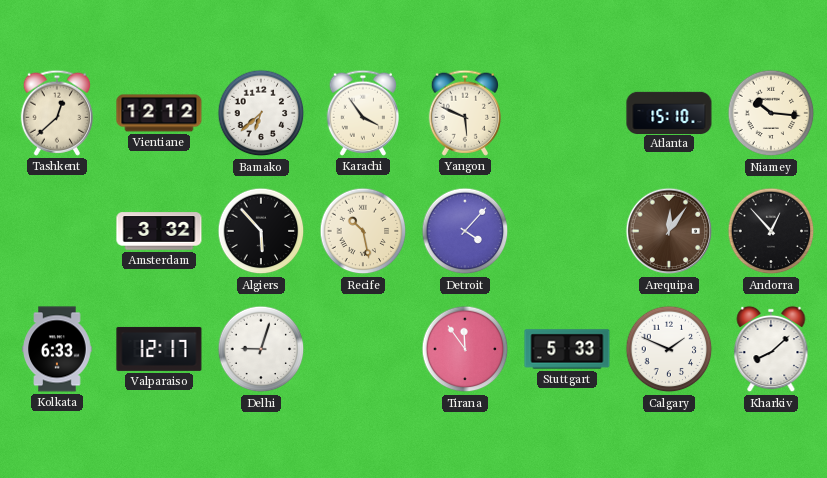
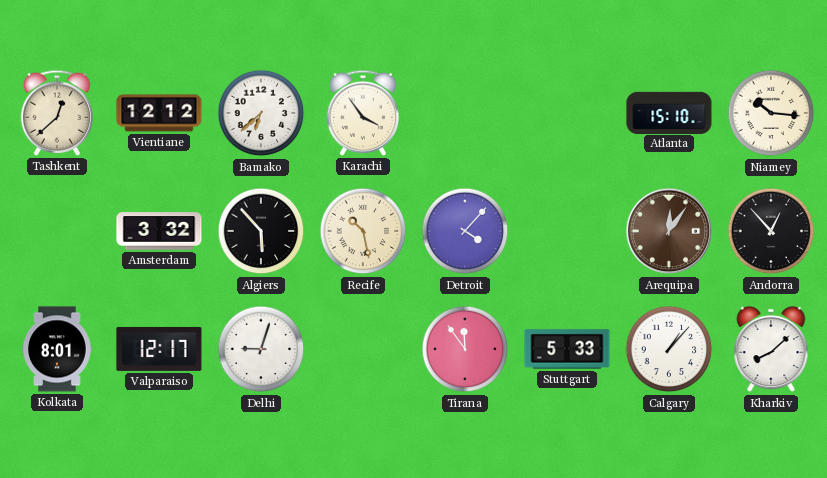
Yangon: 5:49 -> none (464, 113)
Kolkata: 6:33 -> 8:01 (57, 349)
Calgary: 1:49 -> 1:07 (669, 349)
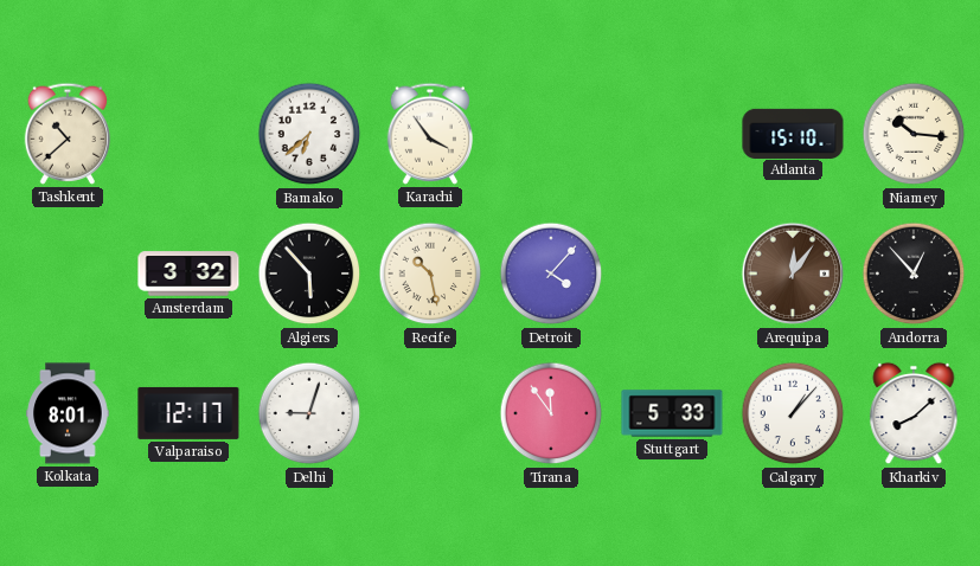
Tashkent: 12:38 -> 10:38 (66, 134)
Vientiane: 12:12 -> none (159, 113)
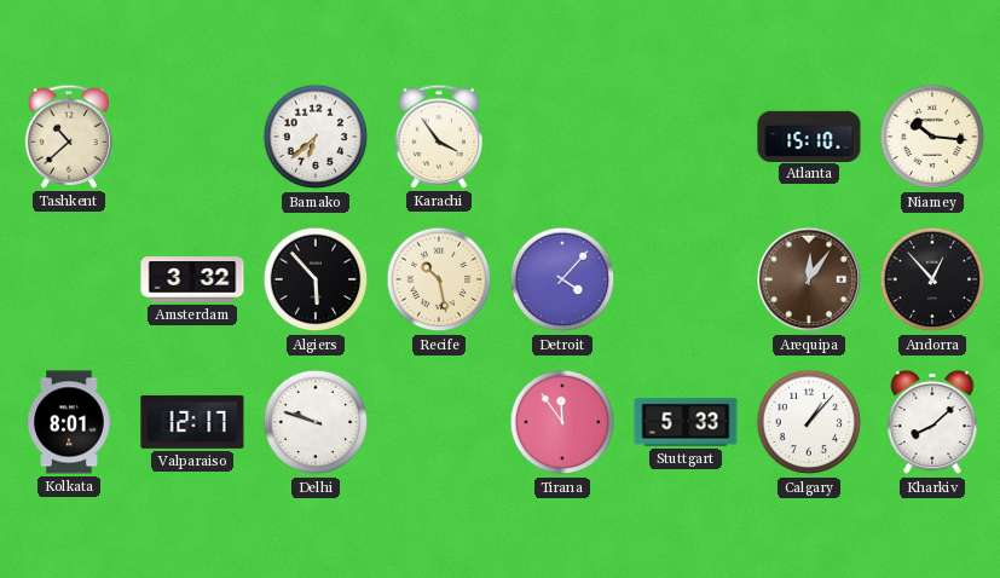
Delhi: 9:03 -> 9:48 (316, 422)
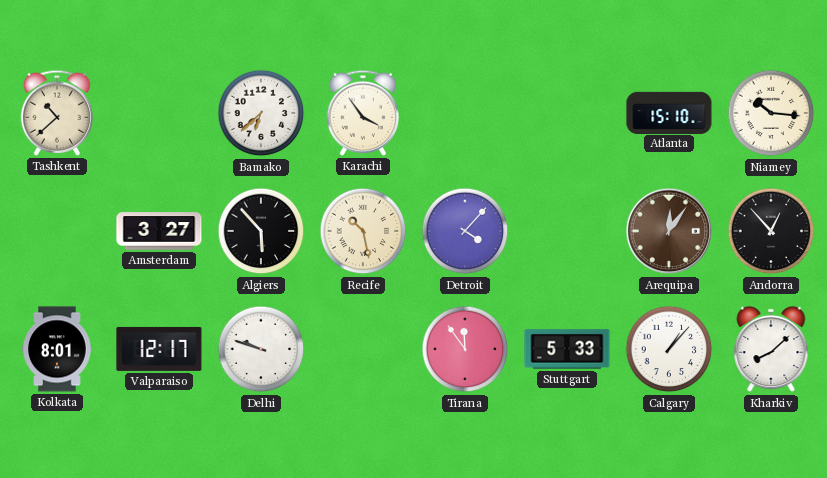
Amsterdam: 3:32 -> 3:27 (159, 231)
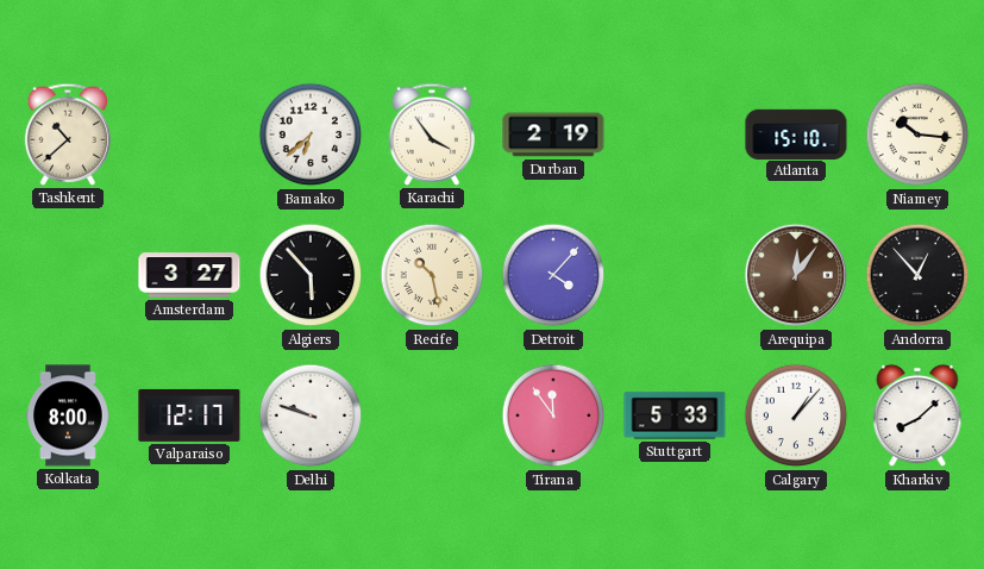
Durban: none -> 2:19 (553, 135)
Kolkata: 8:01 -> 8:00 (68, 415)
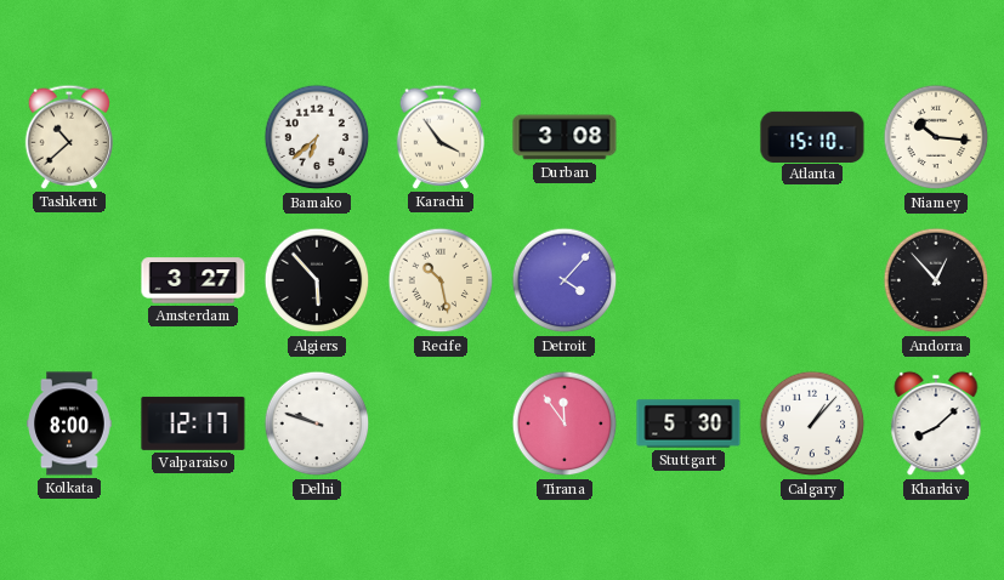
Durban: 2:19 -> 3:08 (565, 137)
Arequipa: 12:06 -> none (796, 275)
Stuttgart: 5:33 -> 5:30 (688, 423)
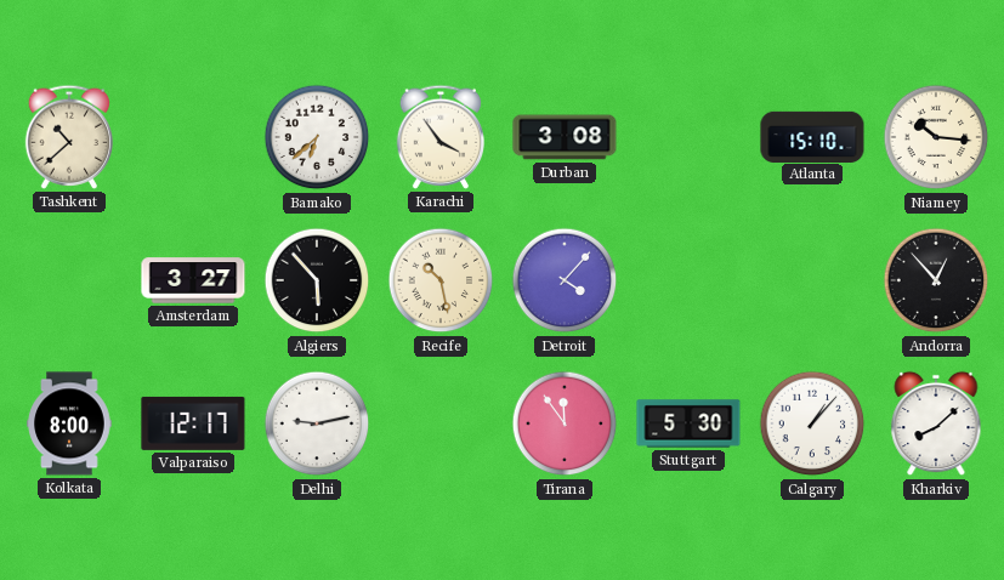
Delhi: 9:48 -> 9:13 (317, 423)
